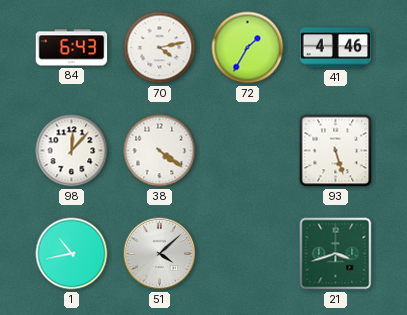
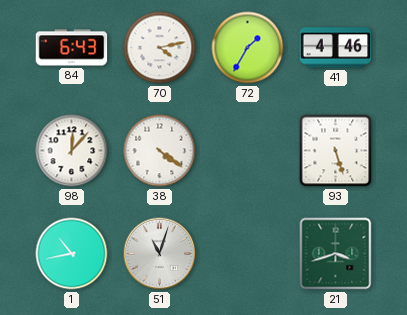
51: 4:08 -> 11:03 (160, 254)
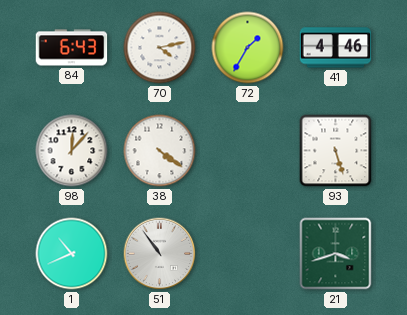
1: 10:43 -> 10:41 (72, 254)
51: 11:03 -> 10:54 (160, 254)
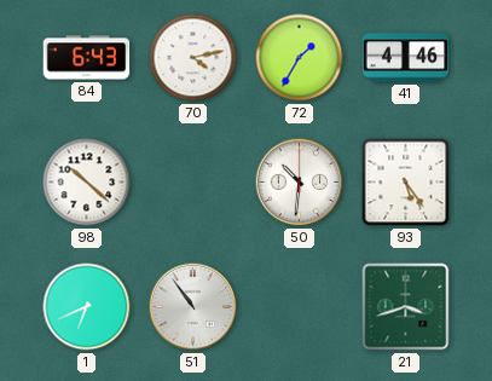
98: 12:07 -> 10:22 (87, 183)
38: 4:21 -> none (160, 151)
50: none -> 10:31 (300, 183)
93: 5:27 -> 5:24 (406, 183)
1: 10:41 -> 6:41 (87, 307)
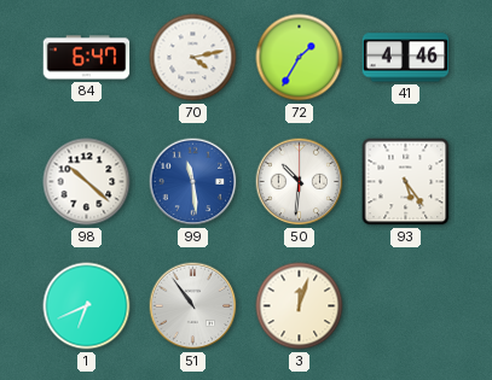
84: 6:43 -> 6:47 (87, 58)
99: none -> 11:29 (193, 182)
3: none -> 12:03 (300, 306)
21: 3:42 -> none (406, 307)
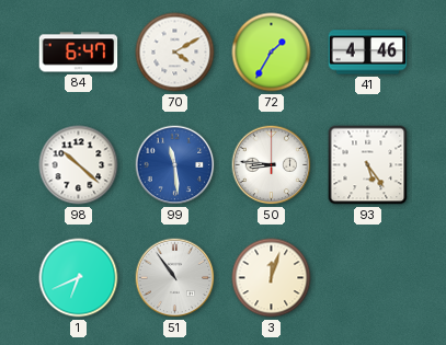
70: 4:13 -> 4:10 (175, 53)
50: 10:31 -> 8:46 (272, 165)
